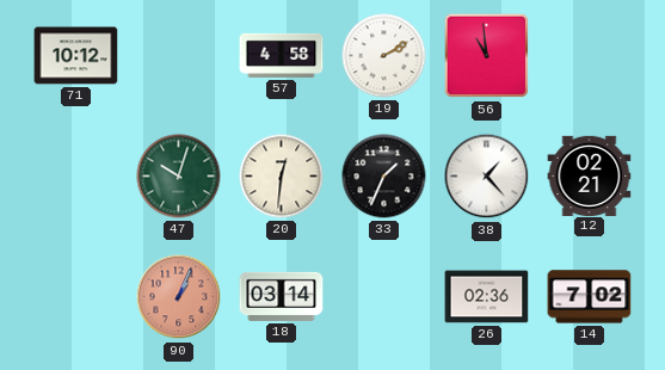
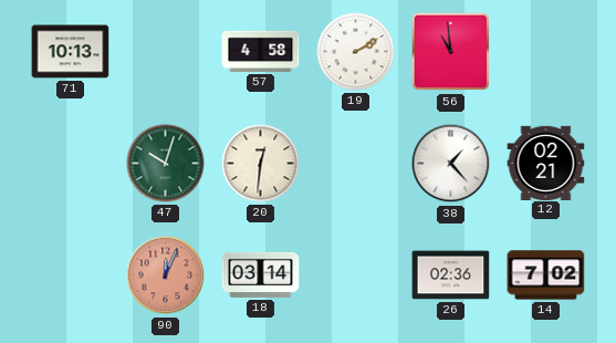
71: 10:12 -> 10:13 (71, 52)
33: 1:34 -> none (384, 177)
90: 1:04 -> 12:04 (166, 276)
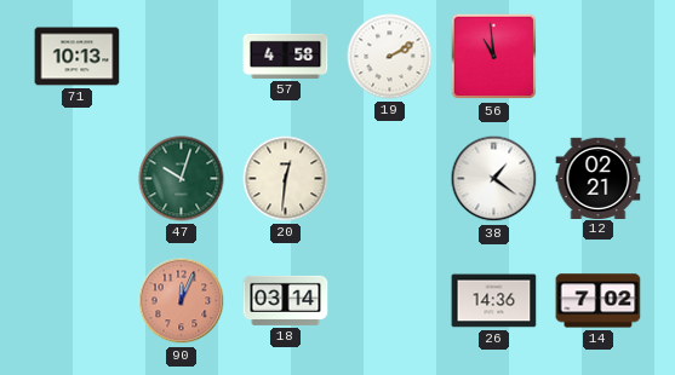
38: 1:23 -> 1:21 (494, 179)
26: 02:36 -> 14:36 (494, 301)
